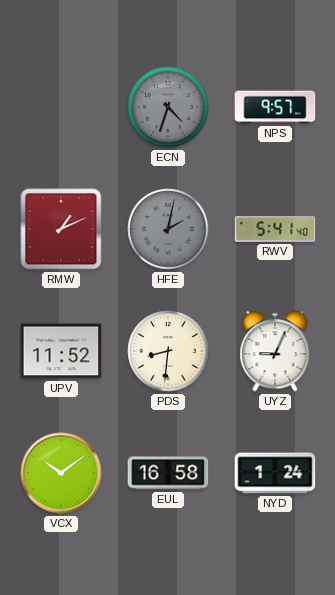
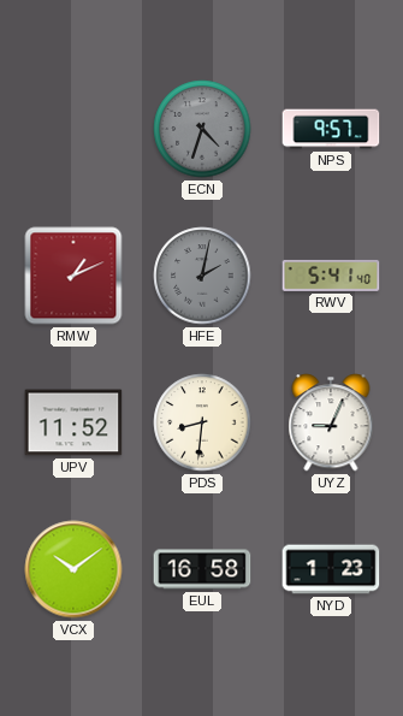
NYD: 1:24 -> 1:23 (331, 569)
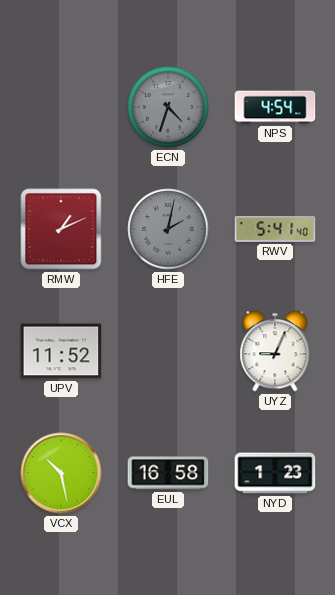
NPS: 9:57 -> 4:54 (275, 107)
PDS: 8:31 -> none (202, 422)
VCX: 10:09 -> 10:28 (61, 473)
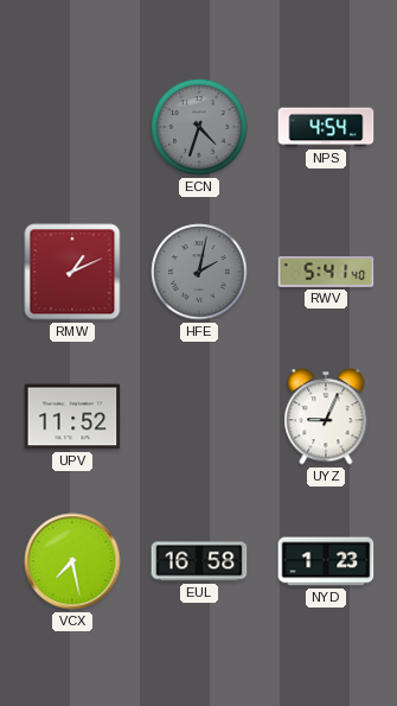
VCX: 10:28 -> 7:28 (72, 561)
